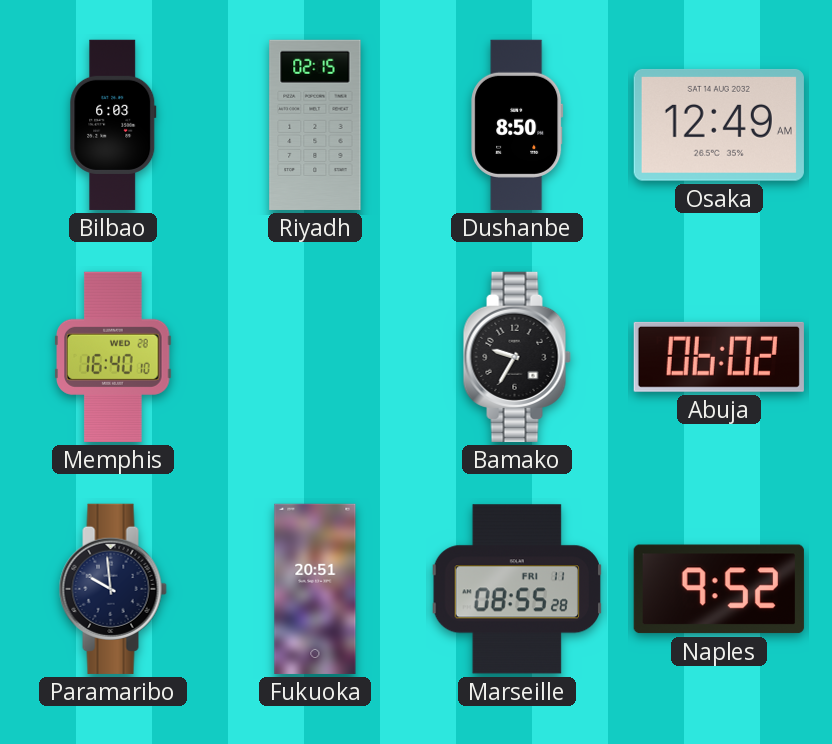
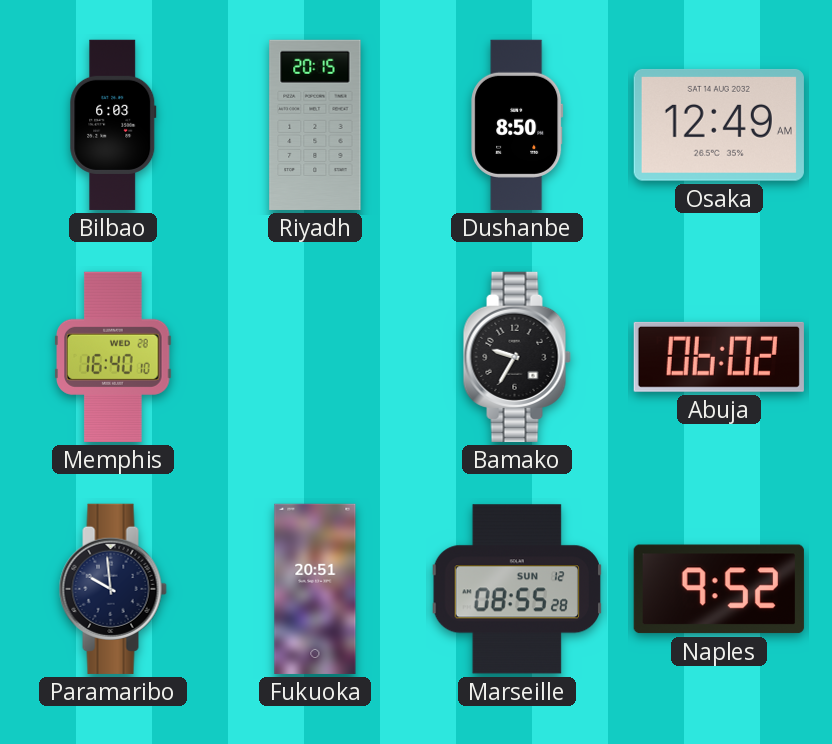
Riyadh: 02:15 -> 20:15 (315, 125)
Marseille date: FRI 11 -> SUN 12 (516, 589)
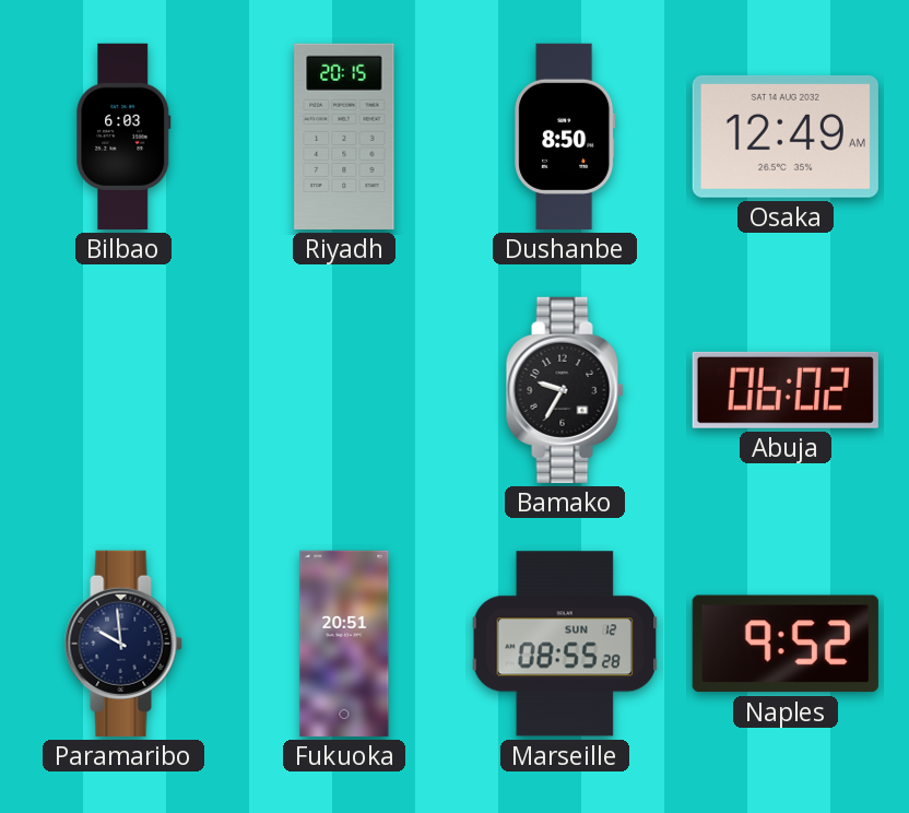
Memphis: 16:40 -> none (113, 357)
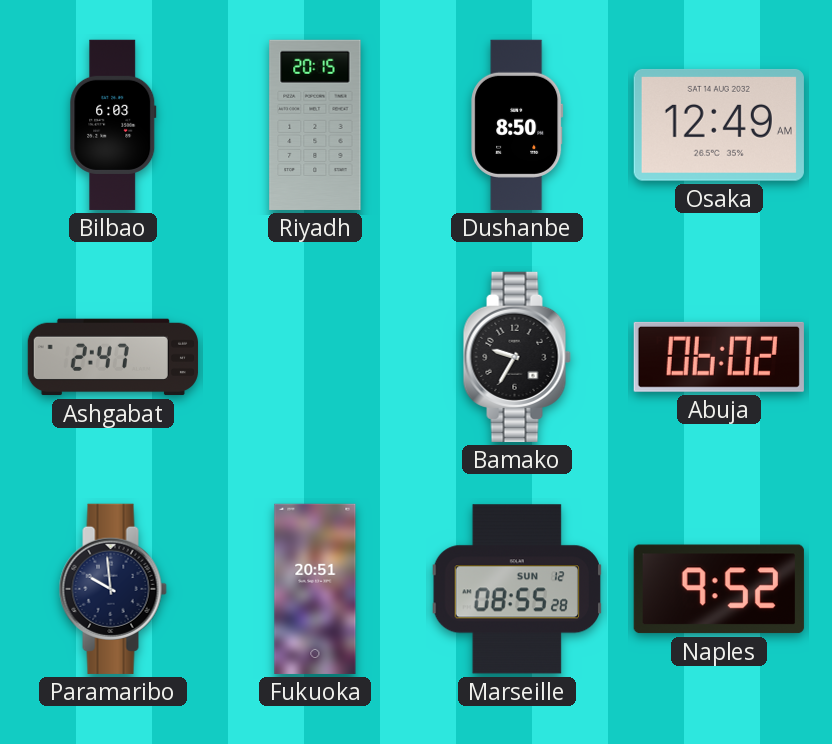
Ashgabat: none -> 2:47 (112, 357)
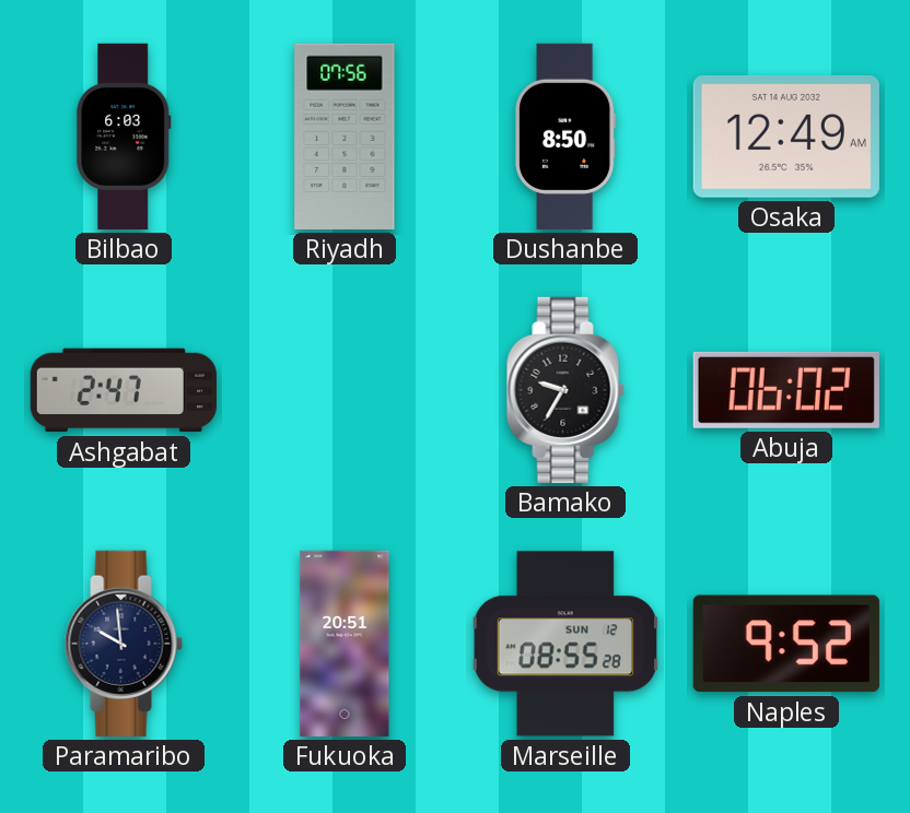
Riyadh: 20:15 -> 07:56 (345, 137)
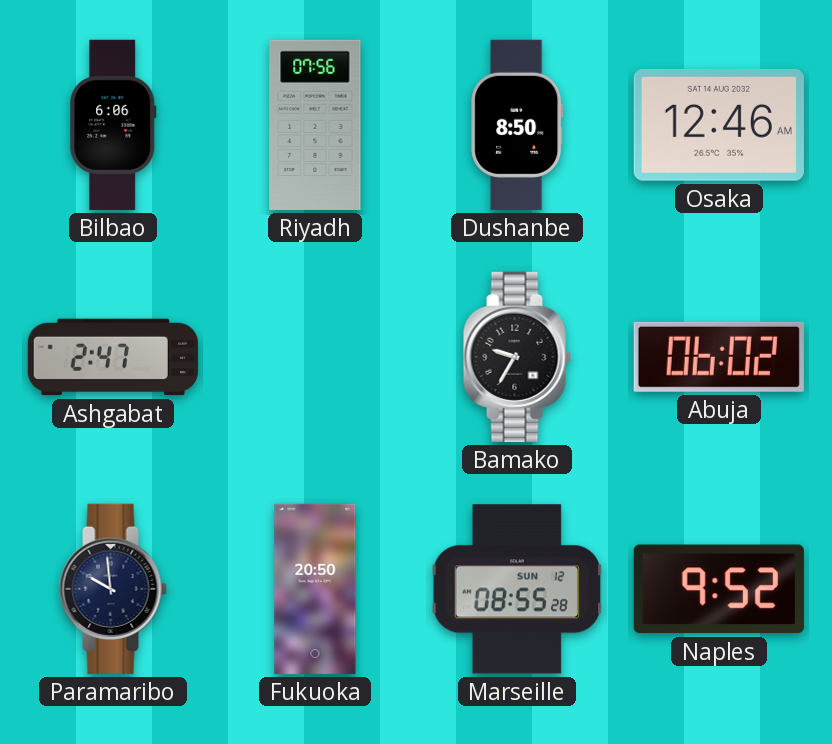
Bilbao: 6:03 -> 6:06 (113, 125)
Osaka: 12:49 -> 12:46 (719, 125)
Fukuoka: 20:51 -> 20:50 (315, 589)
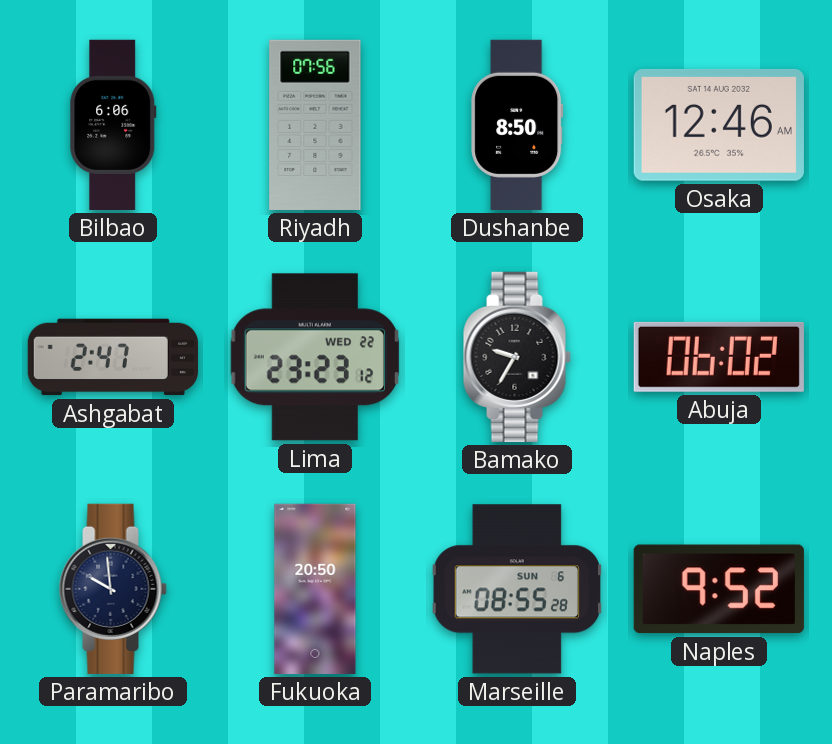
Lima: none -> 23:23 (315, 357)
Marseille date: SUN 12 -> SUN 6 (516, 589)
